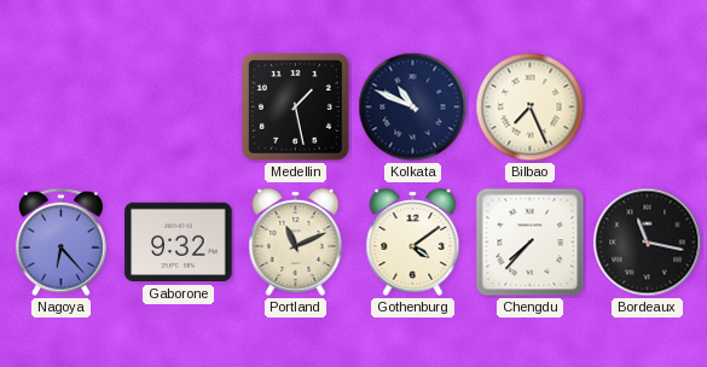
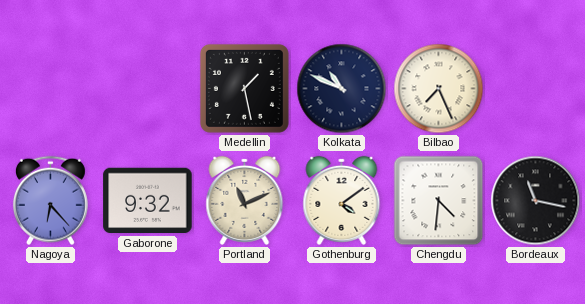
Chengdu: 7:37 -> 4:31 (439, 201)
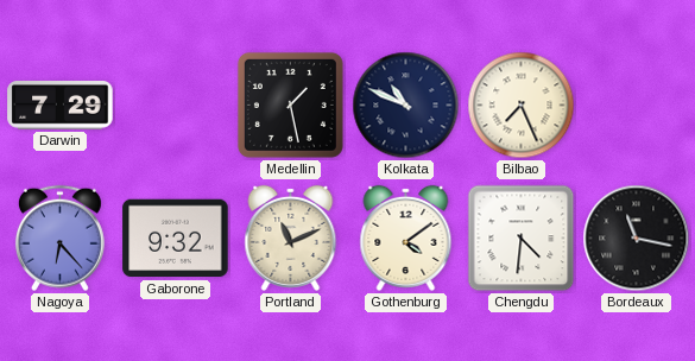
Darwin: none -> 7:29 (61, 106)
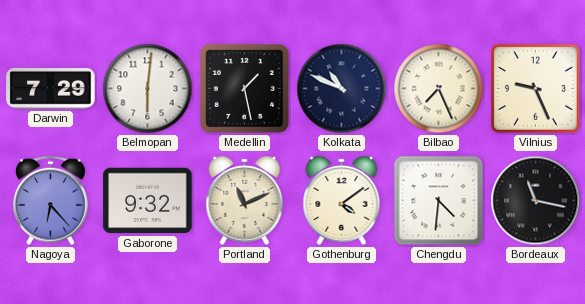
Belmopan: none -> 6:01 (148, 89)
Vilnius: none -> 9:26 (536, 89)
